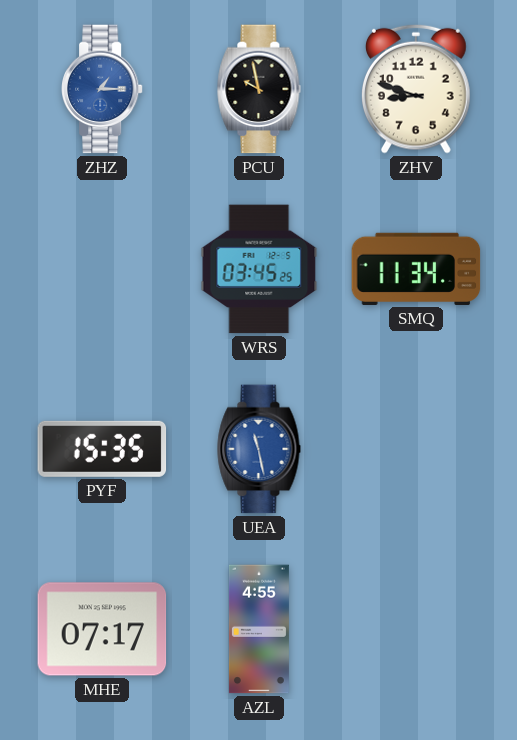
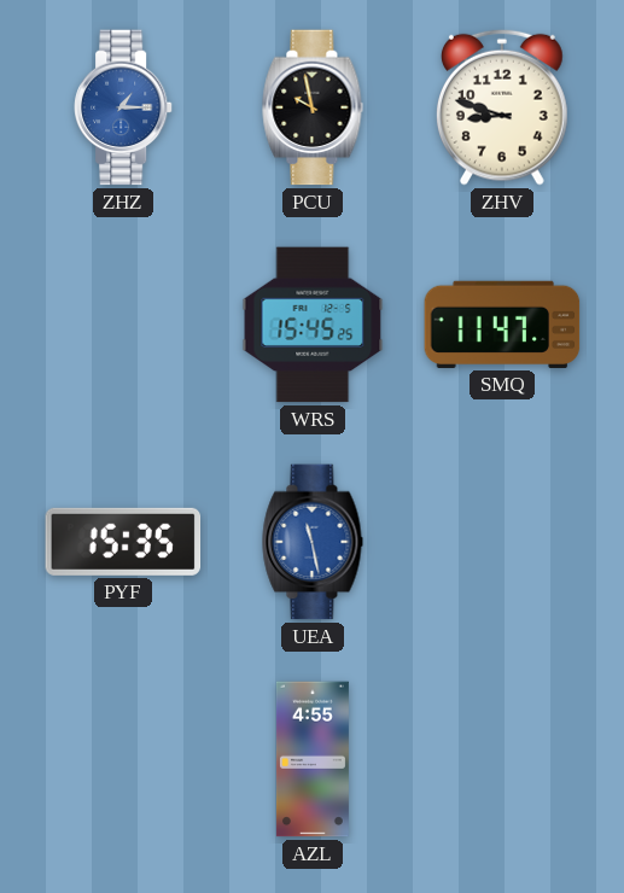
WRS: 03:45 -> 15:45 (313, 325)
SMQ: 11:34 -> 11:47 (502, 325)
MHE: 07:17 -> none (102, 629)
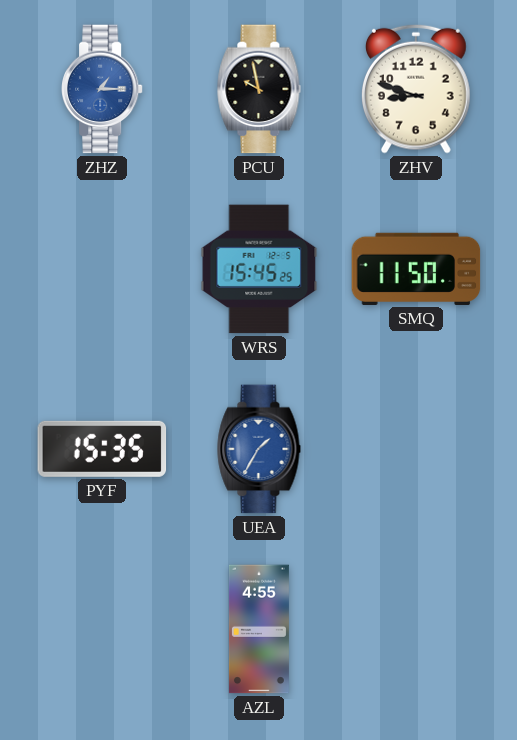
SMQ: 11:47 -> 11:50 (416, 269)
UEA: 11:28 -> 1:35 (259, 449)
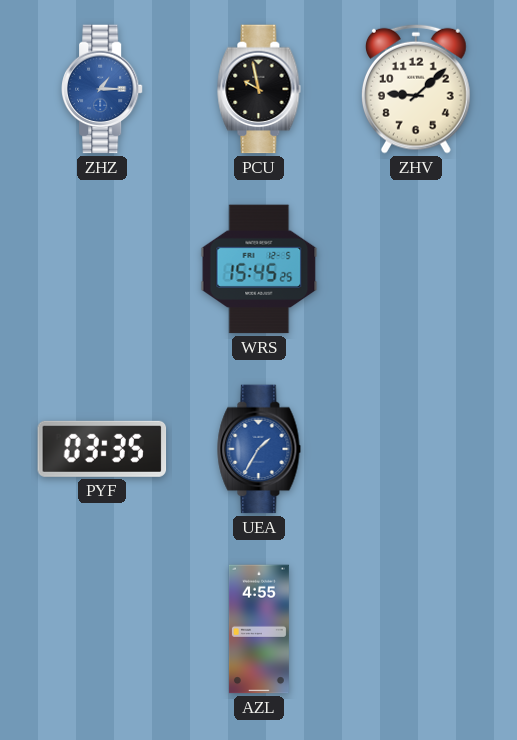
ZHV: 8:48 -> 9:08 (417, 89)
SMQ: 11:50 -> none (416, 269)
PYF: 15:35 -> 03:35 (102, 449)
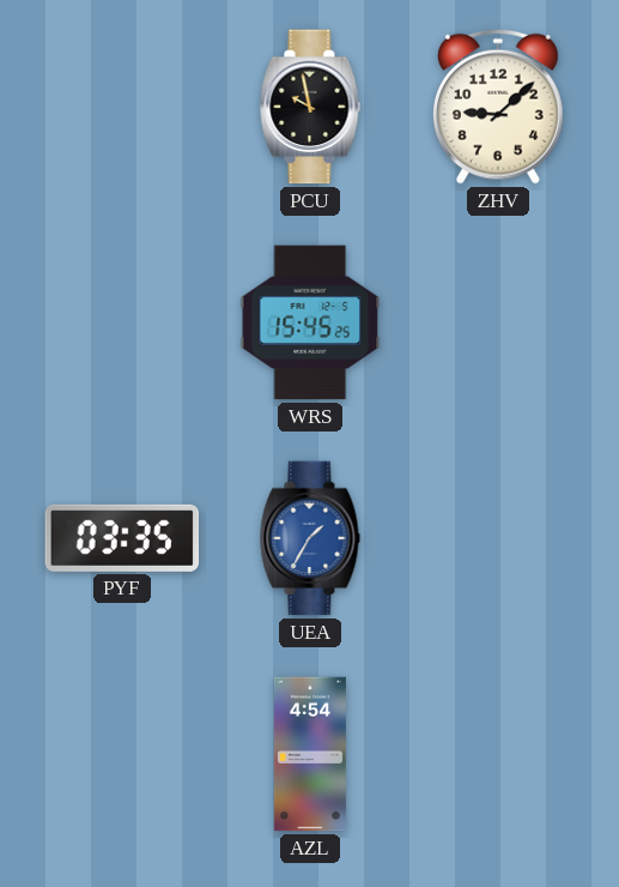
ZHZ: 1:15 -> none (102, 89)
AZL: 4:55 -> 4:54 (310, 754)
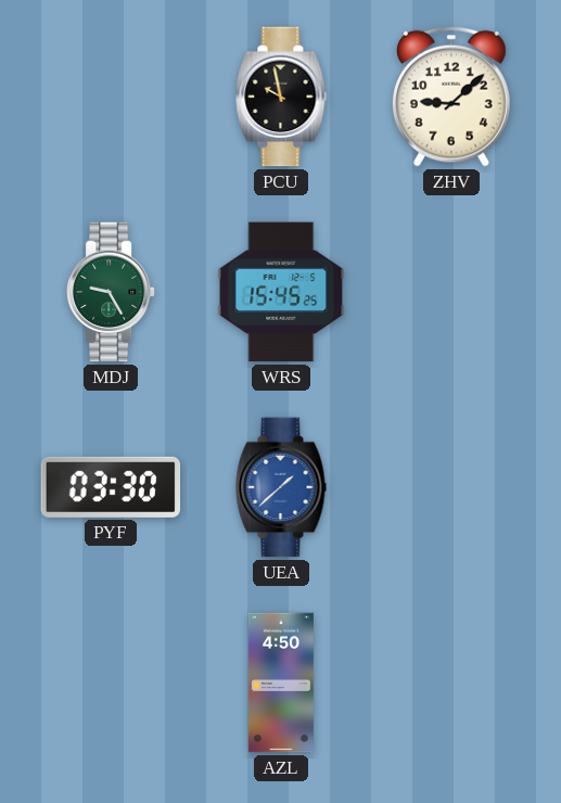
MDJ: none -> 9:25 (111, 292)
PYF: 03:35 -> 03:30 (111, 487)
UEA: 1:35 -> 1:38 (281, 487)
AZL: 4:54 -> 4:50 (281, 683)
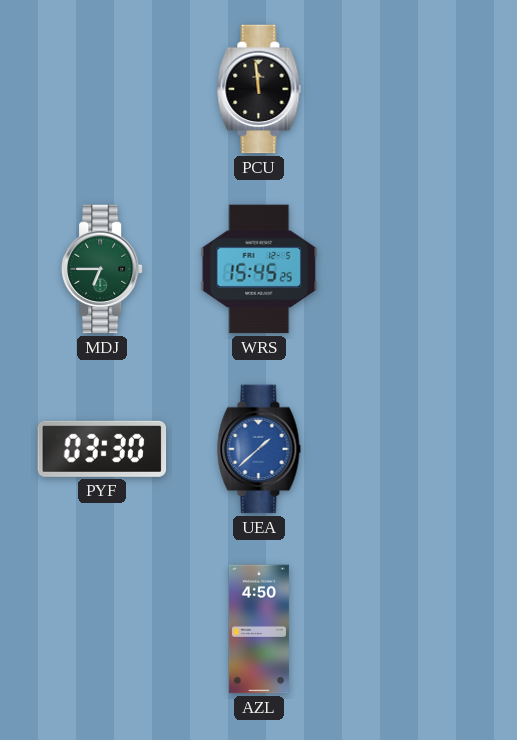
PCU: 9:58 -> 11:59 (259, 89)
ZHV: 9:08 -> none (452, 97)
MDJ: 9:25 -> 6:45 (102, 269)
